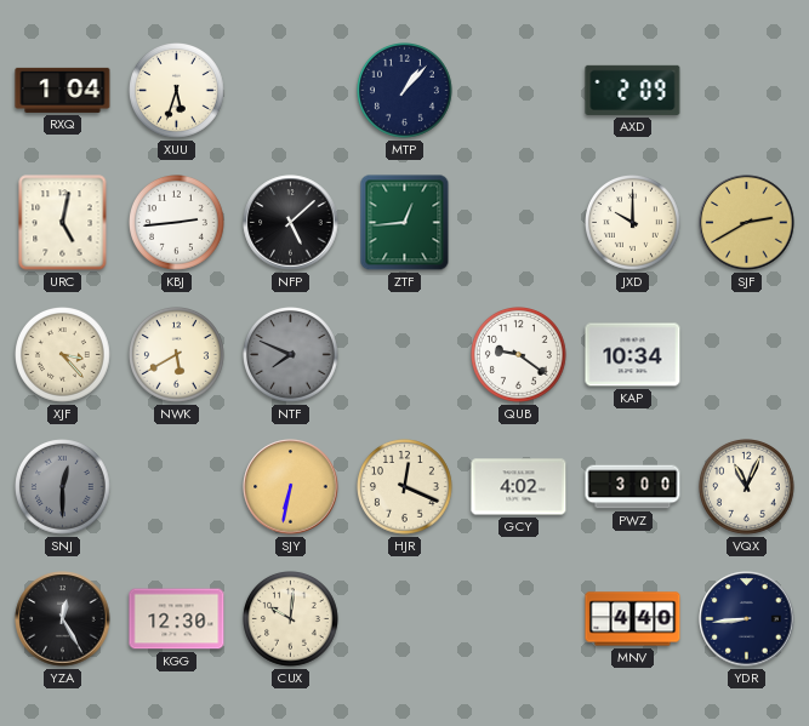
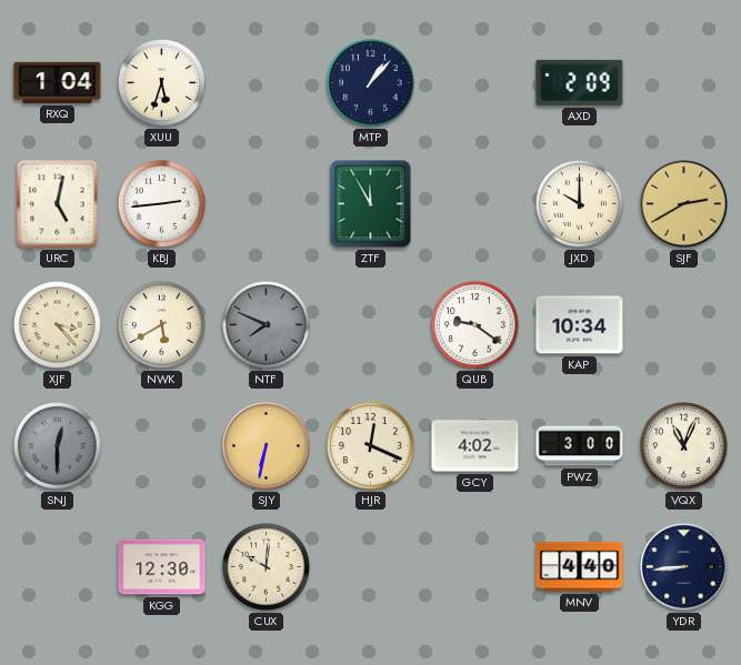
NFP: 5:08 -> none (291, 223)
ZTF: 12:44 -> 11:55 (371, 204)
YZA: 12:25 -> none (63, 619)
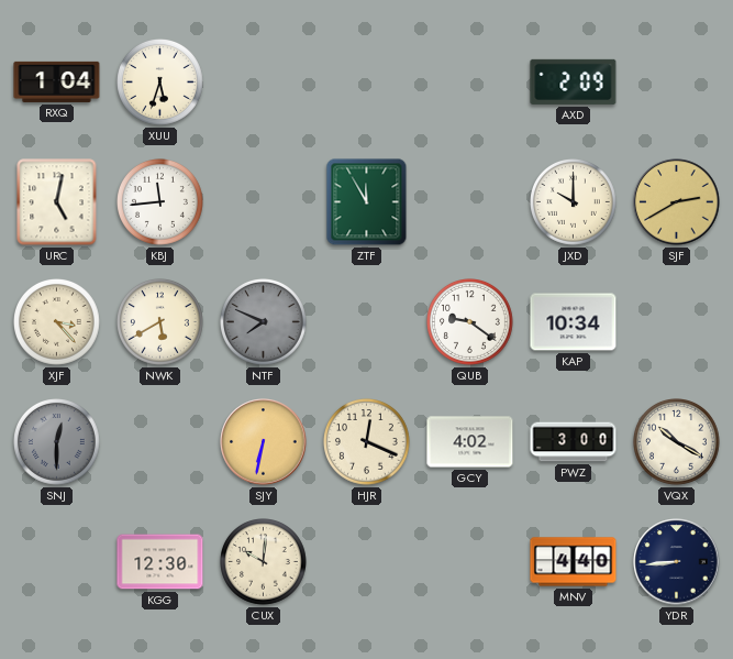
MTP: 1:07 -> none (371, 83)
KBJ: 2:44 -> 11:44 (160, 202)
VQX: 11:04 -> 10:20 (677, 442)
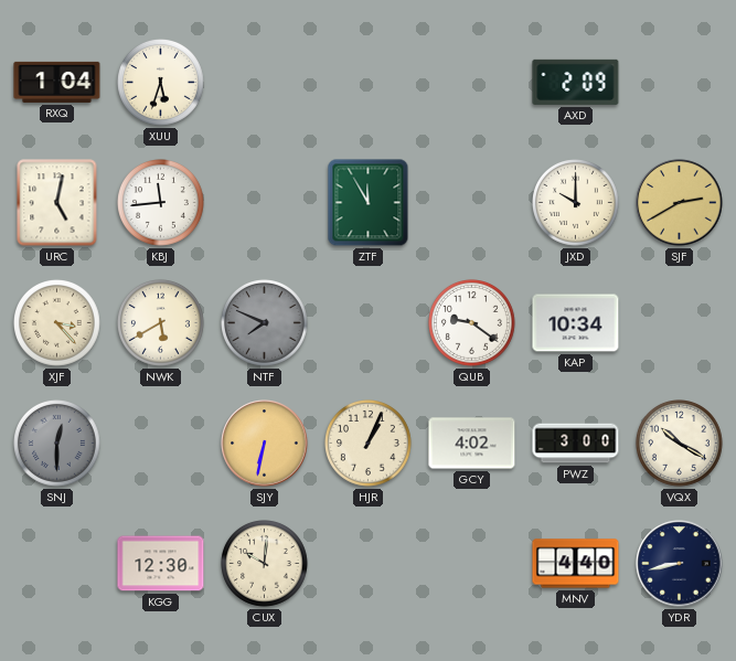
HJR: 12:19 -> 1:04 (369, 444)
YDR: 8:44 -> 8:43 (680, 564)
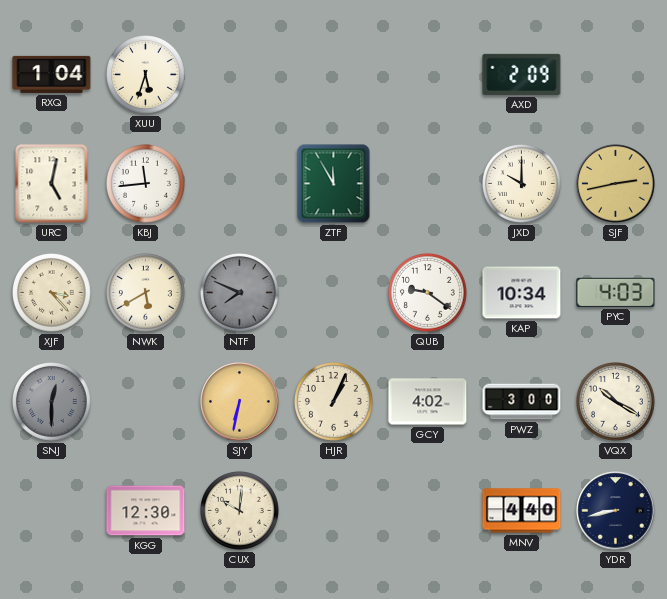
SJF: 2:40 -> 2:43 (616, 184)
PYC: none -> 4:03 (616, 292)
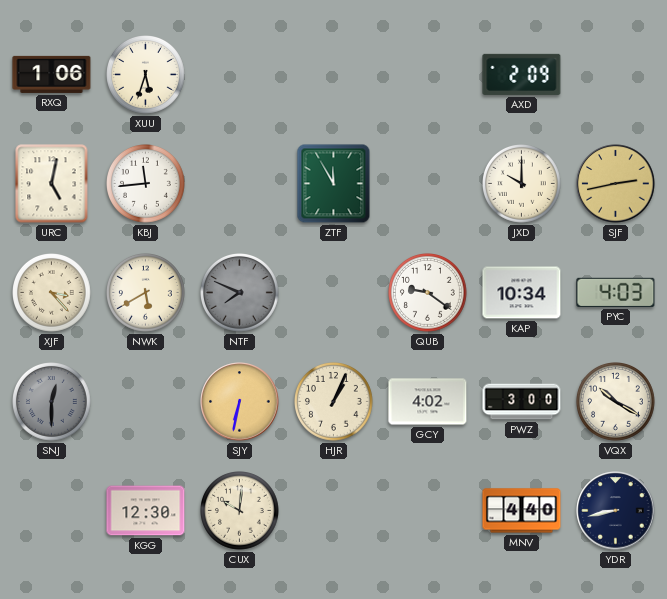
RXQ: 1:04 -> 1:06 (52, 74)
